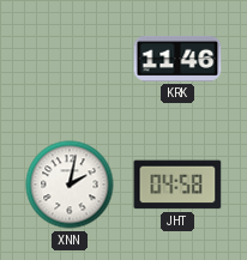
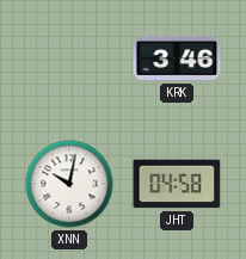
KRK: 11:46 -> 3:46 (177, 58)
XNN: 2:02 -> 10:02 (69, 184)
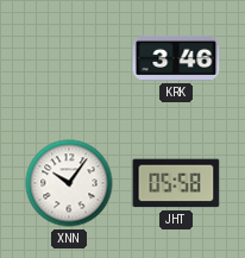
XNN: 10:02 -> 10:06 (69, 183)
JHT: 04:58 -> 05:58 (176, 183)
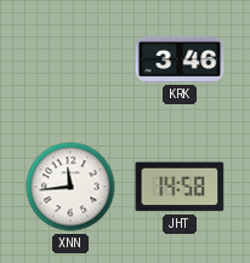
XNN: 10:06 -> 11:44 (70, 187)
JHT: 05:58 -> 14:58 (180, 187)
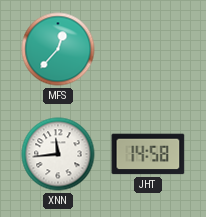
MFS: none -> 12:37 (58, 49)
KRK: 3:46 -> none (180, 59)
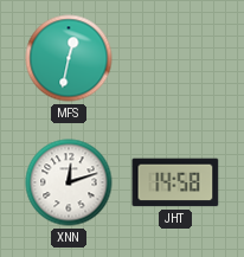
MFS: 12:37 -> 12:32 (69, 58)
XNN: 11:44 -> 12:12 (69, 182)
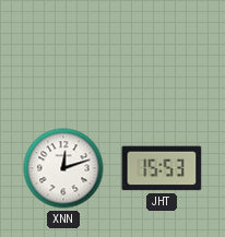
MFS: 12:32 -> none (69, 58)
JHT: 14:58 -> 15:53 (162, 168)
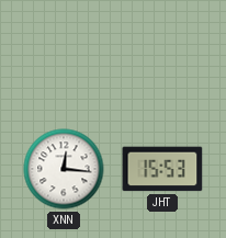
XNN: 12:12 -> 12:16 (64, 169)
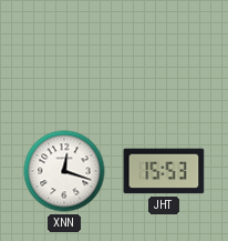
XNN: 12:16 -> 12:18 (64, 171)
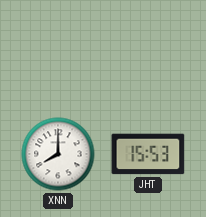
XNN: 12:18 -> 8:00 (58, 154)
